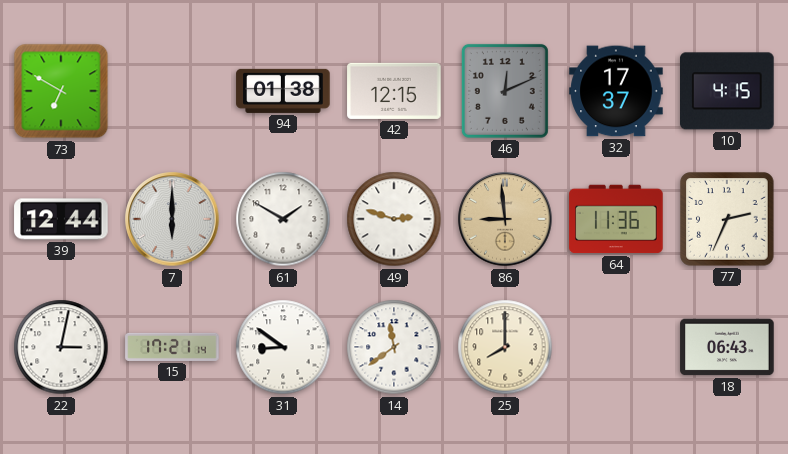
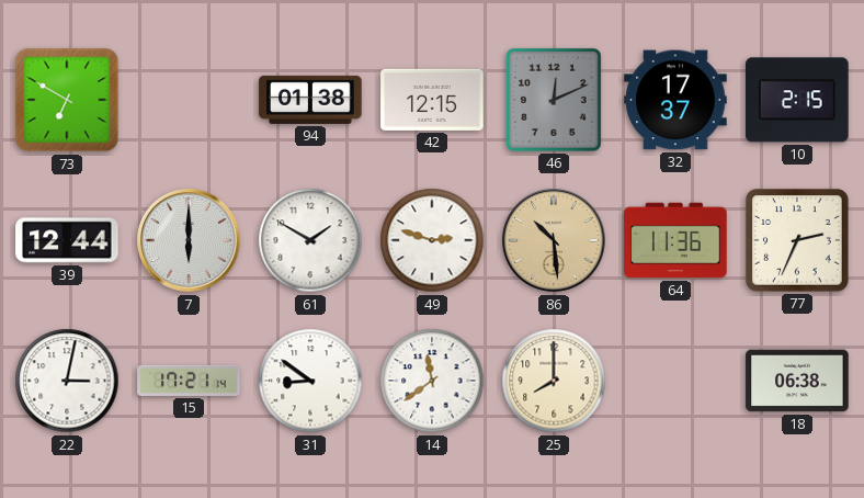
10: 4:15 -> 2:15 (797, 100)
86: 8:59 -> 10:29 (554, 240)
18: 06:43 -> 06:38 (797, 381)
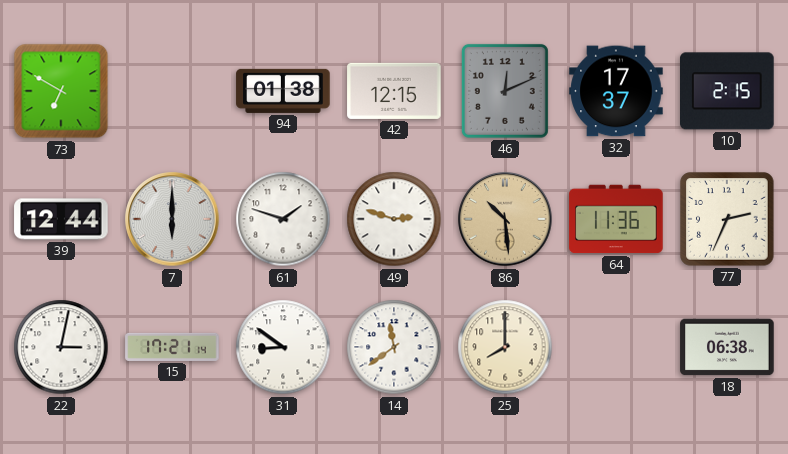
61: 1:50 -> 1:48 (283, 219)
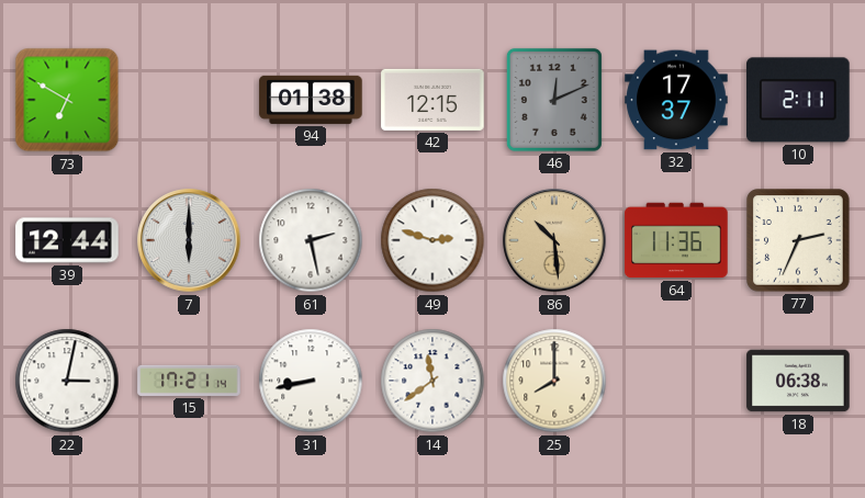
10: 2:15 -> 2:11 (798, 100)
61: 1:48 -> 2:28 (311, 240)
31: 8:51 -> 8:43 (311, 381)
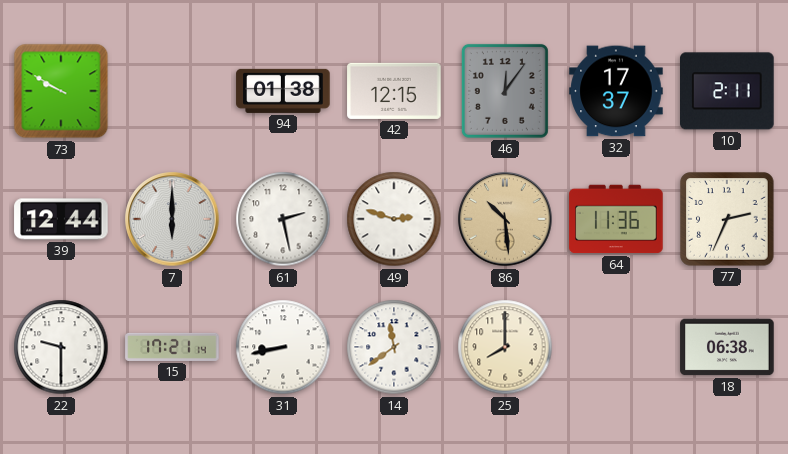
73: 6:50 -> 9:50 (61, 91)
46: 12:11 -> 12:06 (505, 91)
22: 3:02 -> 9:30 (61, 347)
